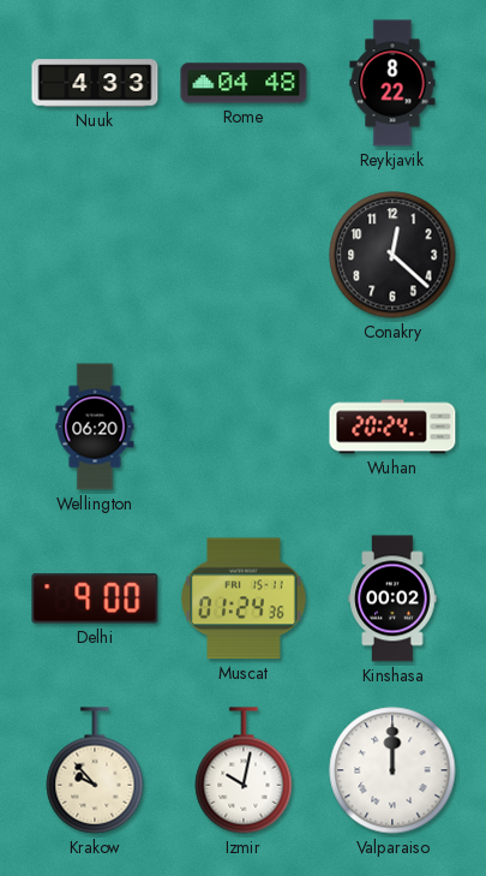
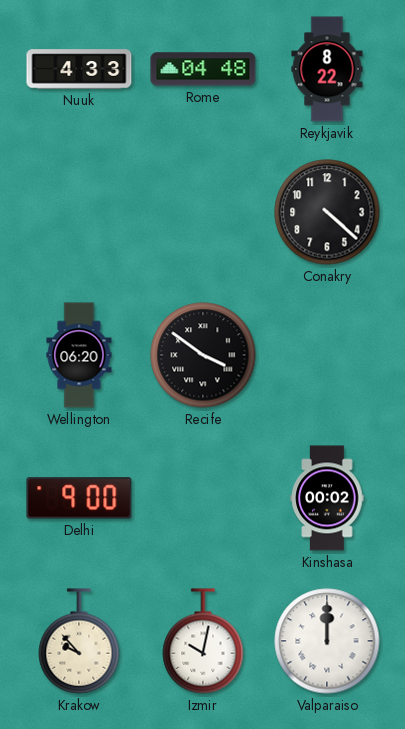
Conakry: 12:22 -> 4:22 (327, 212)
Recife: none -> 3:51 (203, 355)
Wuhan: 20:24 -> none (392, 427)
Muscat: 01:24 -> none (244, 598)
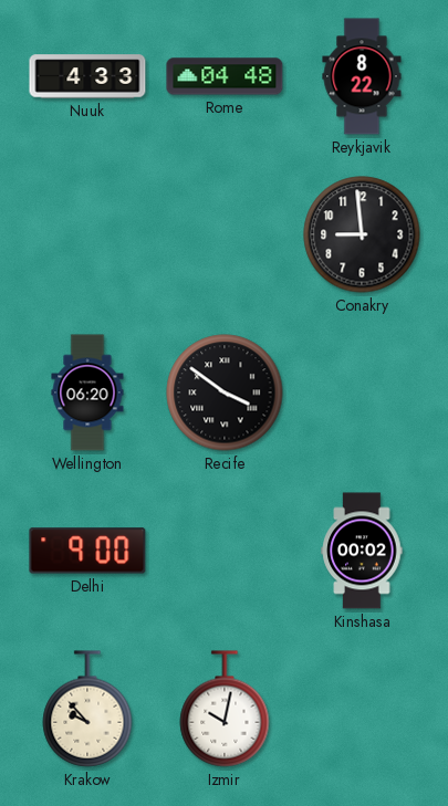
Conakry: 4:22 -> 8:59 (362, 234)
Valparaiso: 12:00 -> none (327, 641)
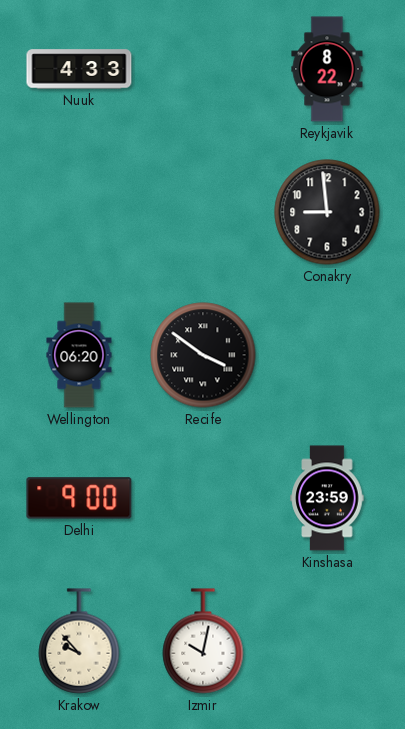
Rome: 04:48 -> none (225, 76)
Kinshasa: 00:02 -> 23:59 (327, 498)
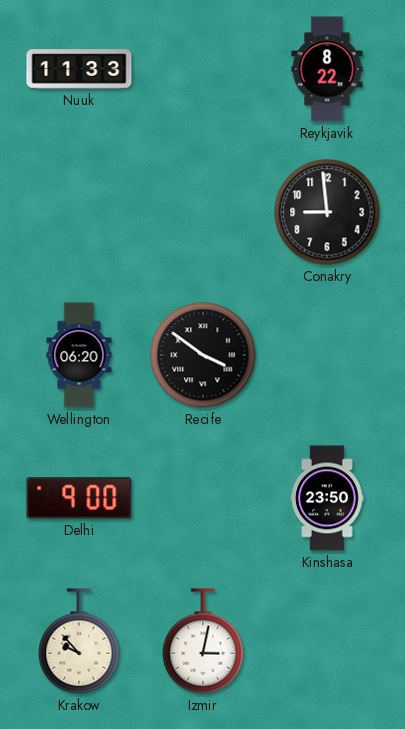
Nuuk: 4:33 -> 11:33 (79, 69)
Kinshasa: 23:59 -> 23:50 (327, 498)
Izmir: 10:02 -> 3:02 (203, 641)
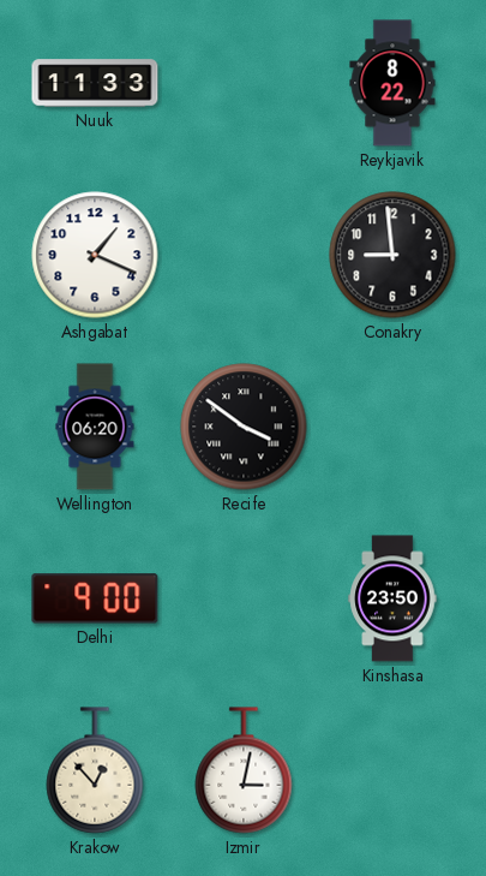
Ashgabat: none -> 1:19 (95, 255)
Krakow: 9:53 -> 12:53 (95, 770)
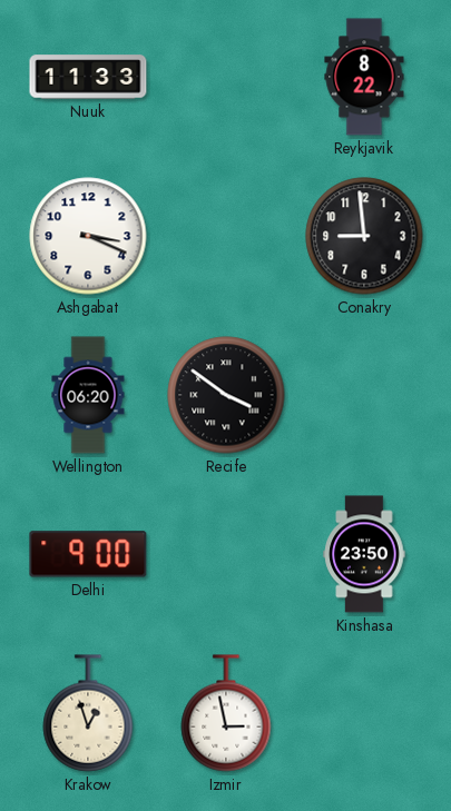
Ashgabat: 1:19 -> 3:19 (88, 236)
Krakow: 12:53 -> 12:57 (88, 713)
Izmir: 3:02 -> 2:58 (226, 713)
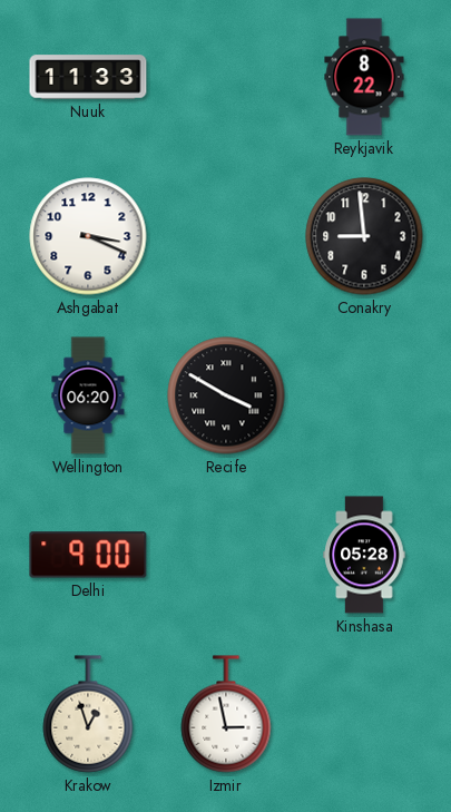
Recife: 3:51 -> 3:50 (226, 395)
Kinshasa: 23:50 -> 05:28 (364, 555)
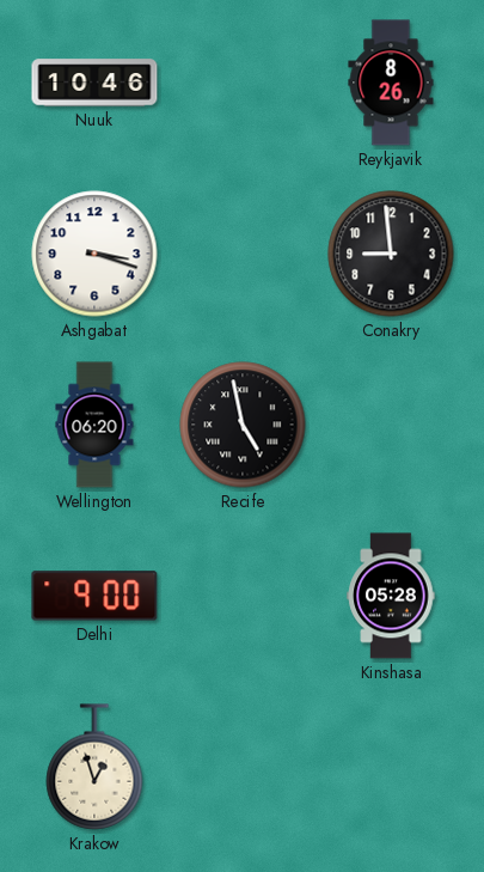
Nuuk: 11:33 -> 10:46 (94, 83)
Reykjavik: 8:22 -> 8:26 (391, 83)
Ashgabat: 3:19 -> 3:18 (94, 254)
Recife: 3:50 -> 4:58 (243, 425)
Izmir: 2:58 -> none (226, 714)
